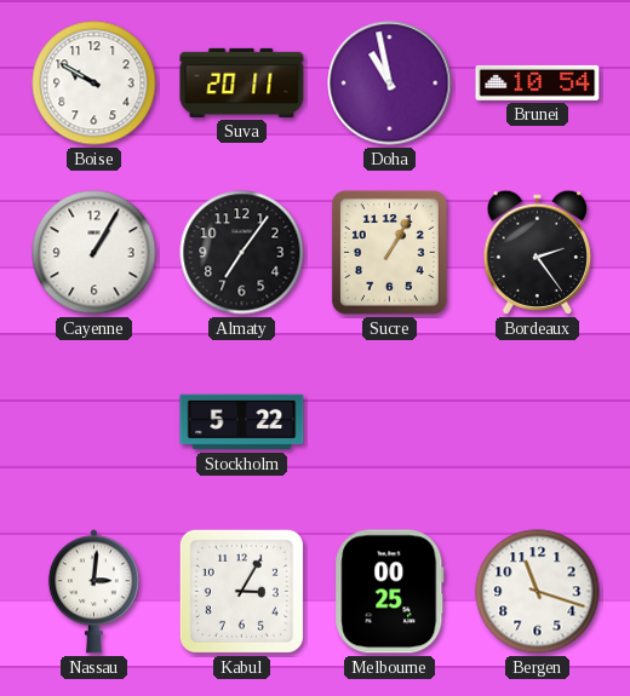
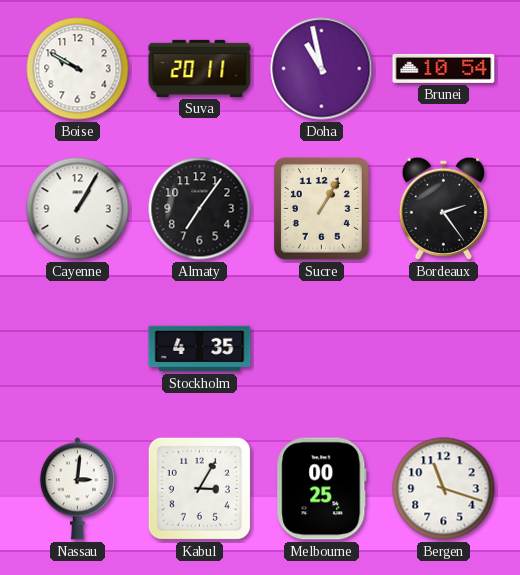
Stockholm: 5:22 -> 4:35 (200, 349)
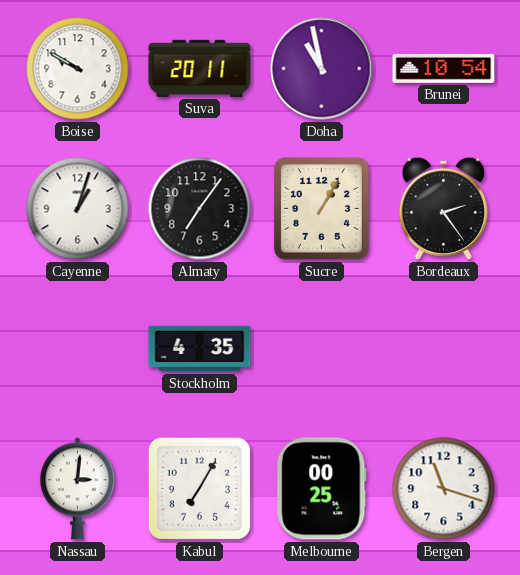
Cayenne: 1:05 -> 1:03 (78, 209)
Kabul: 3:05 -> 7:05 (199, 488)
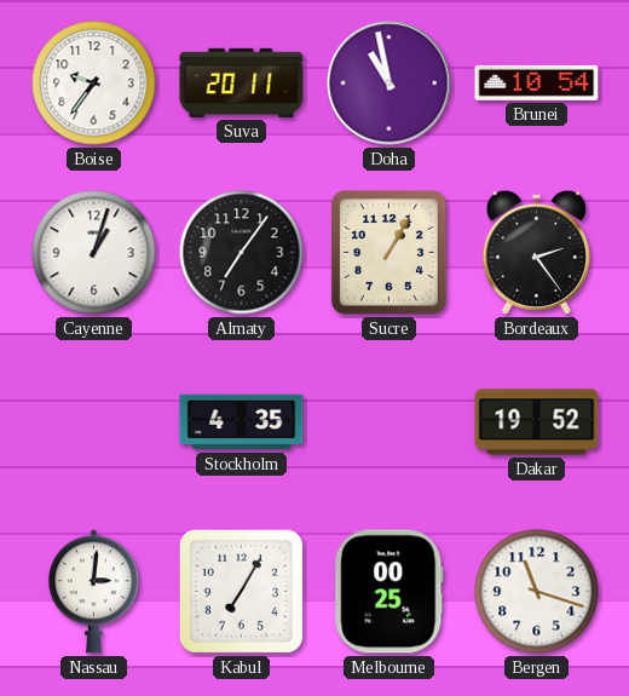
Boise: 9:50 -> 9:36 (94, 84)
Dakar: none -> 19:52 (537, 422)
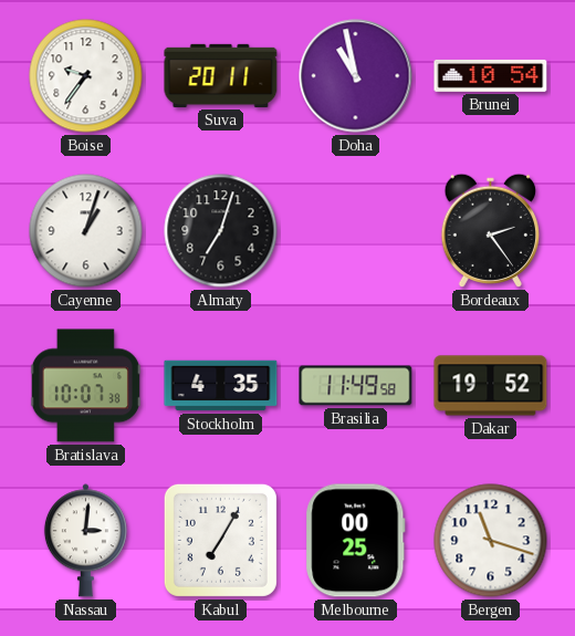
Almaty: 7:06 -> 7:03 (221, 231)
Sucre: 1:05 -> none (388, 253)
Bratislava: none -> 10:07 (85, 386)
Brasilia: none -> 11:49 (356, 386)
